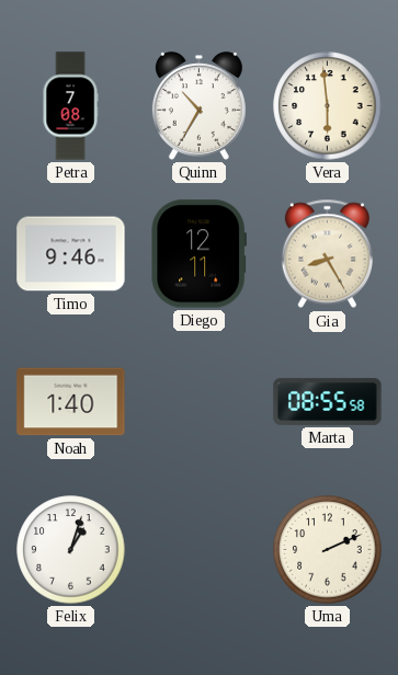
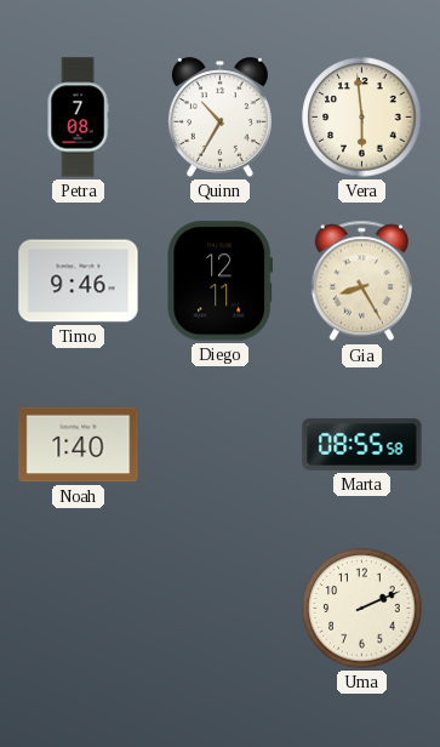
Felix: 1:03 -> none (71, 550)
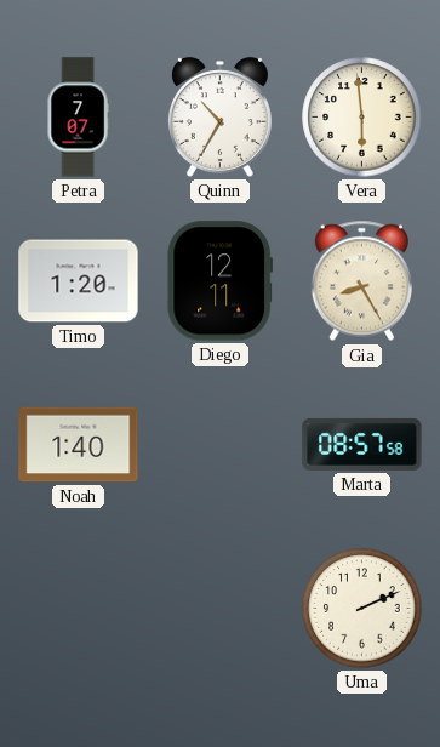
Petra: 7:08 -> 7:07 (78, 118)
Timo: 9:46 -> 1:20 (79, 281)
Marta: 08:55 -> 08:57 (362, 444)
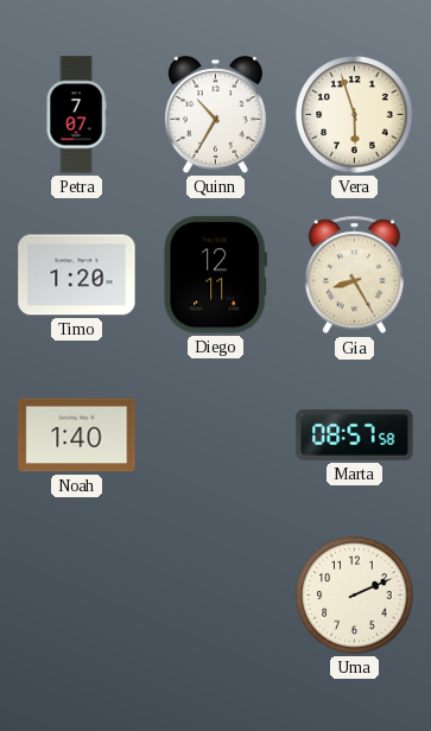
Vera: 5:59 -> 5:57 (355, 115)
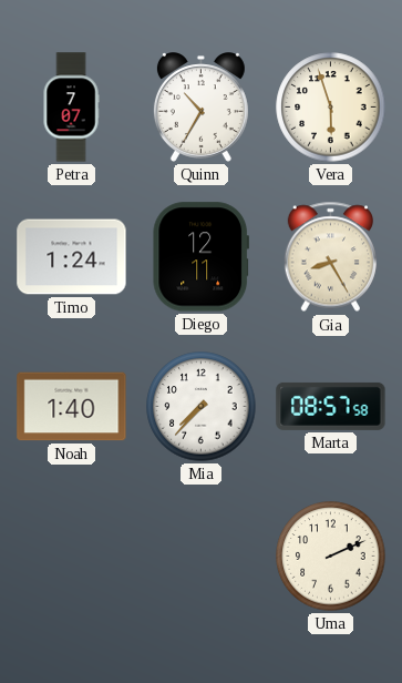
Timo: 1:20 -> 1:24 (72, 257)
Mia: none -> 7:37 (202, 407)
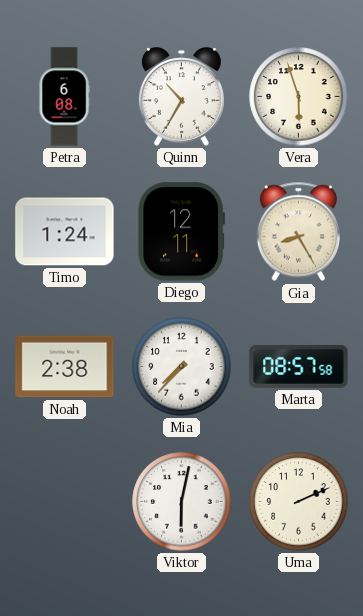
Petra: 7:07 -> 6:08 (64, 97)
Noah: 1:40 -> 2:38 (65, 367)
Viktor: none -> 6:02 (182, 502)
